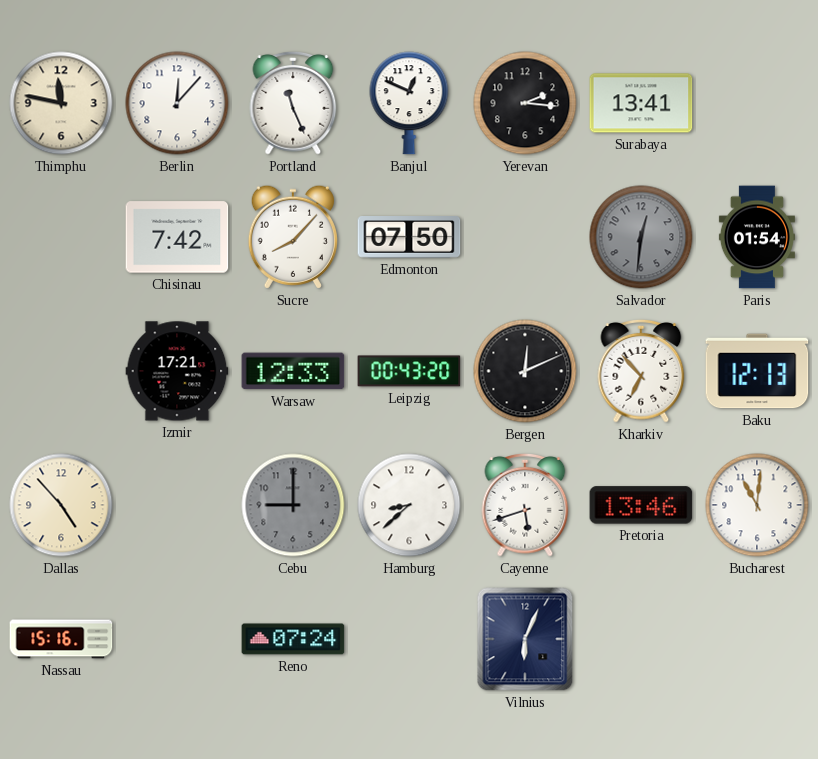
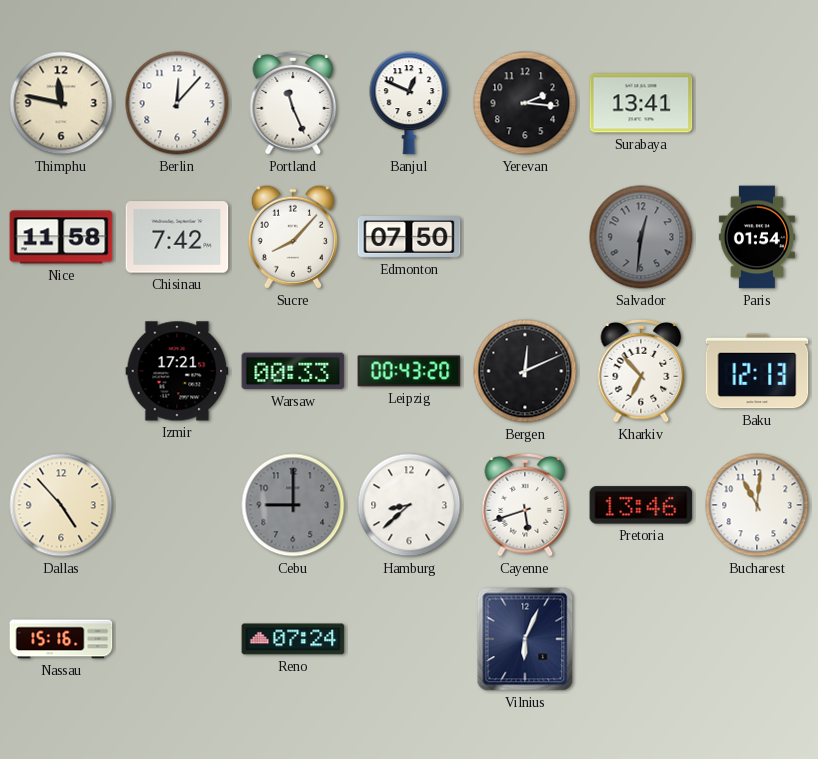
Nice: none -> 11:58 (61, 237)
Warsaw: 12:33 -> 00:33 (293, 371)
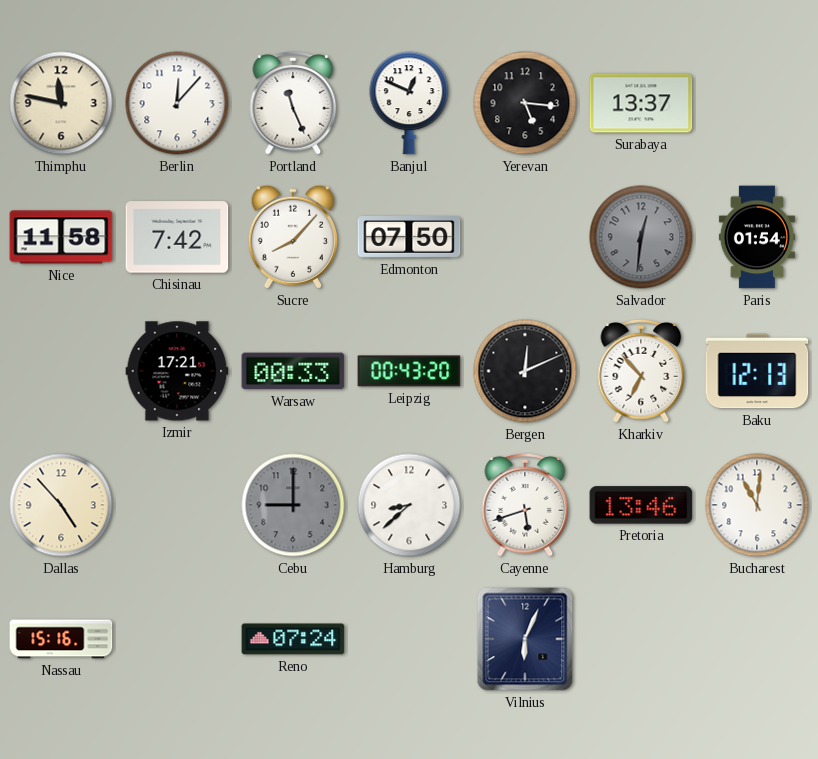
Yerevan: 2:16 -> 5:16 (525, 103)
Surabaya: 13:41 -> 13:37 (641, 103)
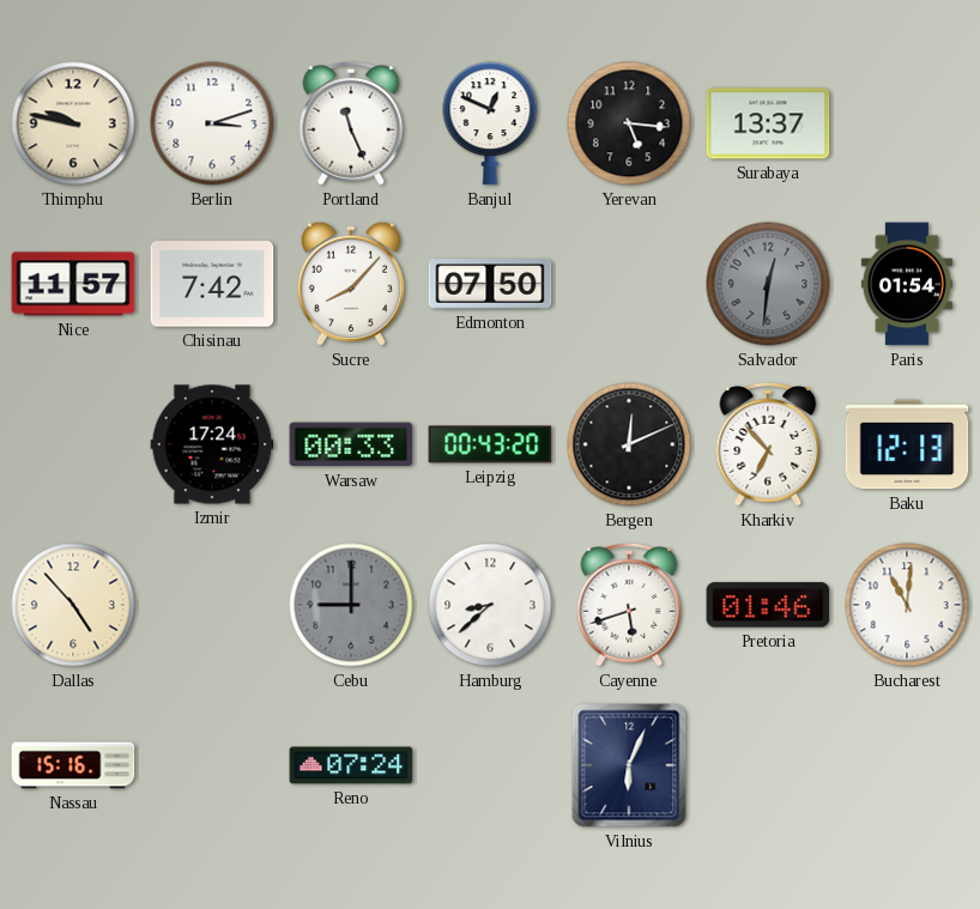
Thimphu: 11:47 -> 9:47 (73, 123)
Berlin: 12:07 -> 3:12 (212, 123)
Nice: 11:58 -> 11:57 (73, 284)
Izmir: 17:21 -> 17:24 (212, 444)
Pretoria: 13:46 -> 01:46 (768, 605)
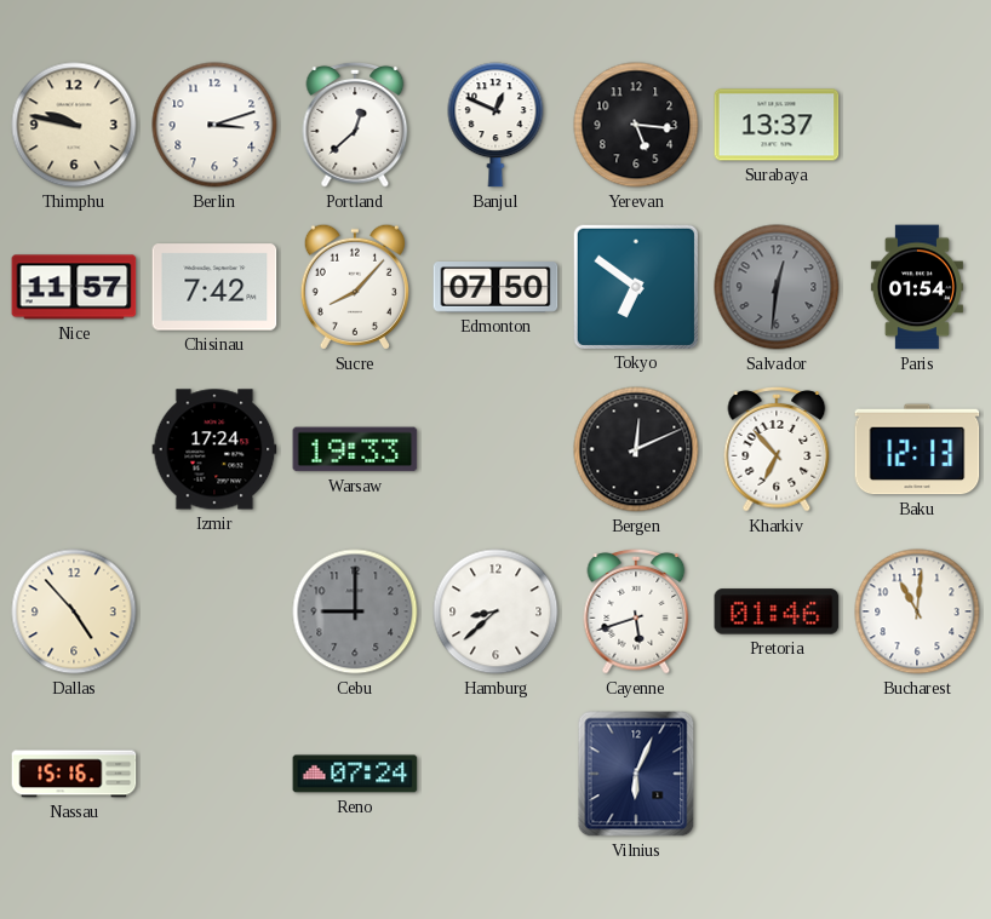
Portland: 11:26 -> 12:38 (355, 125)
Tokyo: none -> 6:51 (635, 286)
Warsaw: 00:33 -> 19:33 (355, 449)
Leipzig: 00:43 -> none (490, 444)
